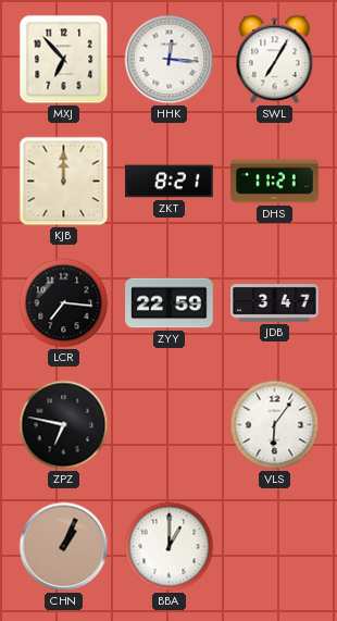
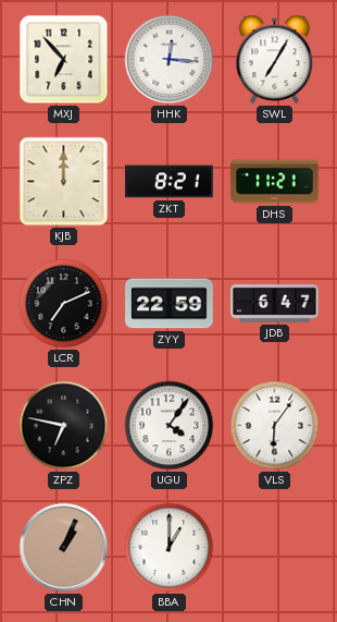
LCR: 7:16 -> 7:11 (64, 304)
JDB: 3:47 -> 6:47 (275, 304)
UGU: none -> 4:06 (170, 426)
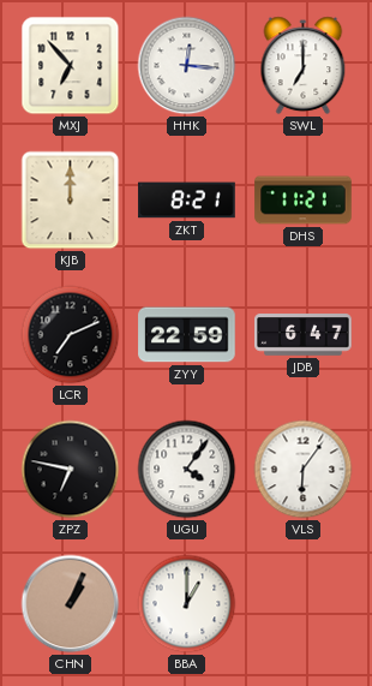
SWL: 7:05 -> 7:00 (304, 66)
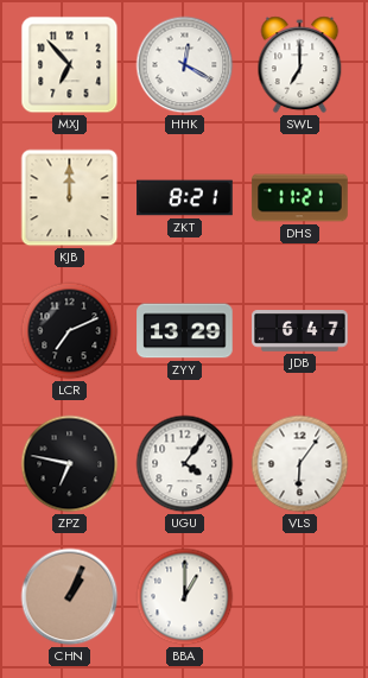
HHK: 12:16 -> 12:20 (185, 65)
ZYY: 22:59 -> 13:29 (185, 331)
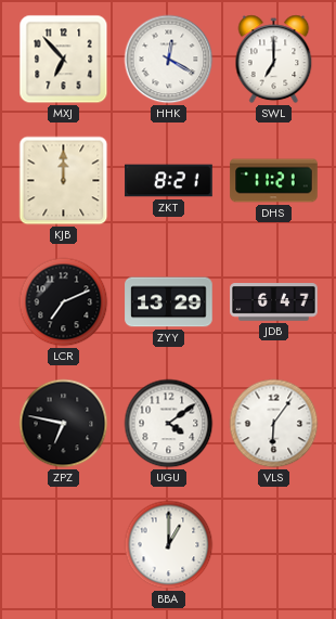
UGU: 4:06 -> 4:09 (169, 424)
CHN: 1:04 -> none (70, 597)
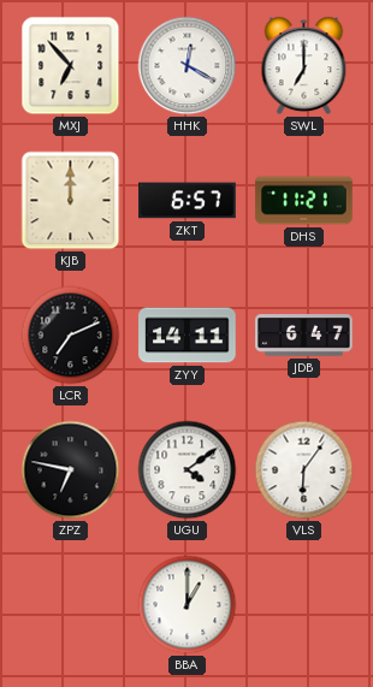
ZKT: 8:21 -> 6:57 (188, 201)
ZYY: 13:29 -> 14:11 (188, 336)
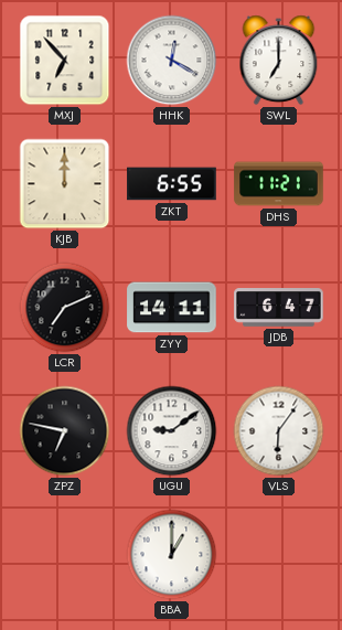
ZKT: 6:57 -> 6:55 (172, 184)
UGU: 4:09 -> 9:09 (172, 431)
